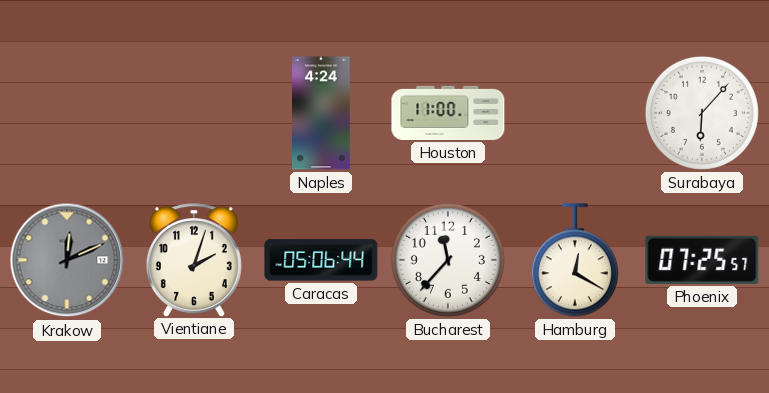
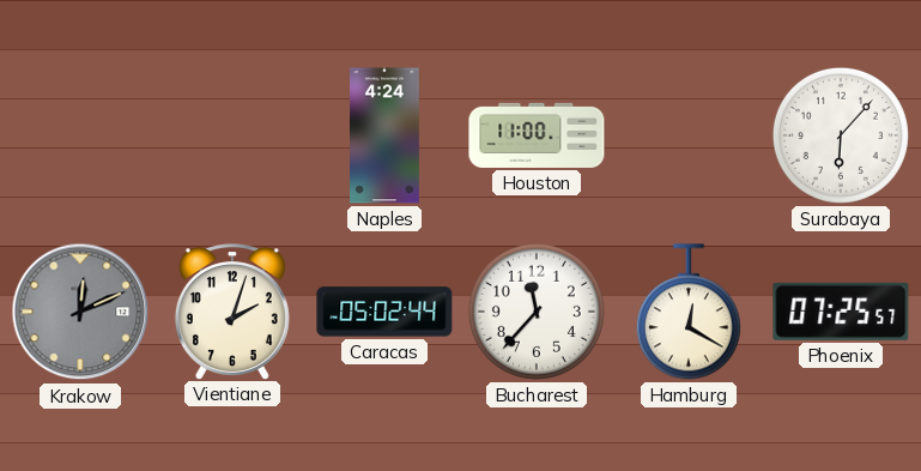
Caracas: 05:06 -> 05:02 (384, 312)
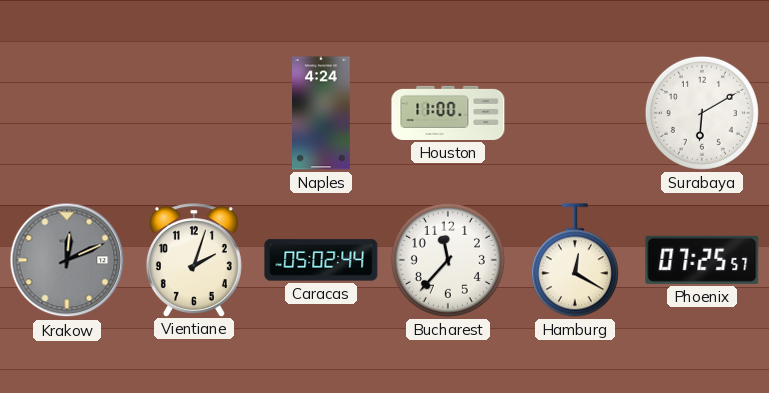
Surabaya: 6:07 -> 6:10 (702, 113)
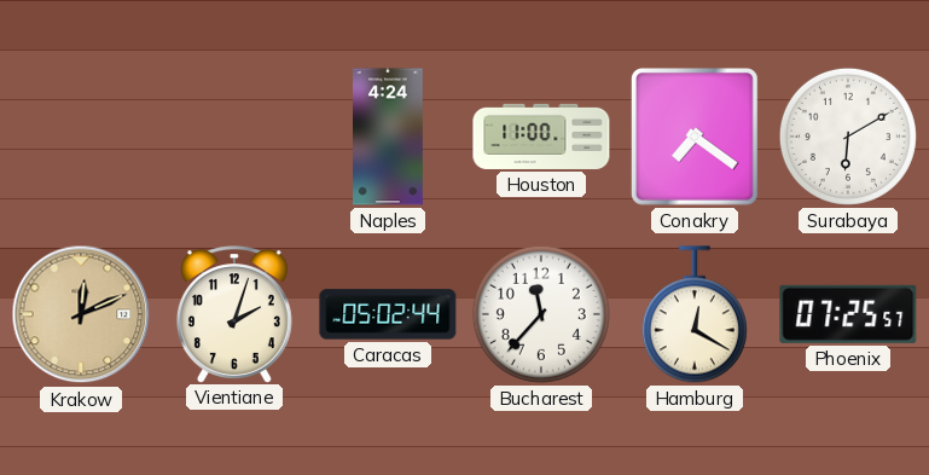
Conakry: none -> 7:21 (695, 138)
Krakow dial: grey -> champagne (81, 314)
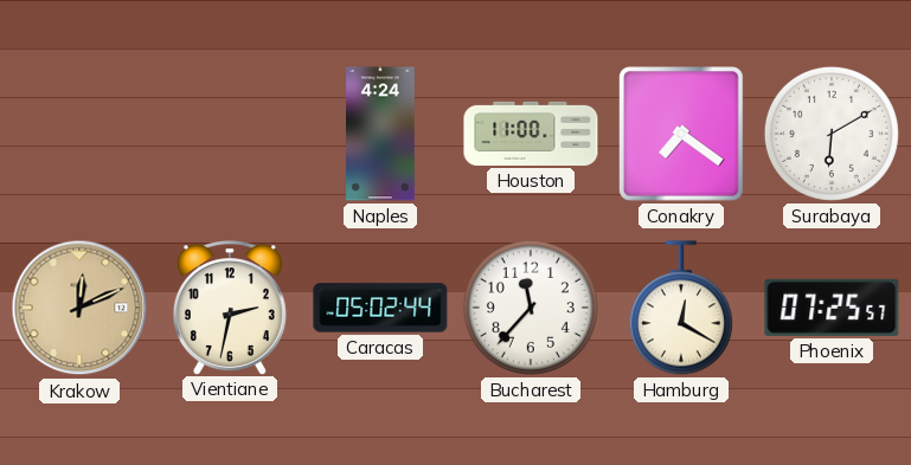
Vientiane: 2:03 -> 2:32 (230, 308)
